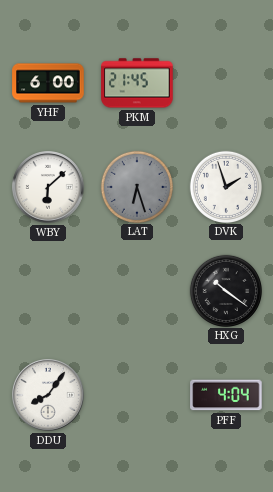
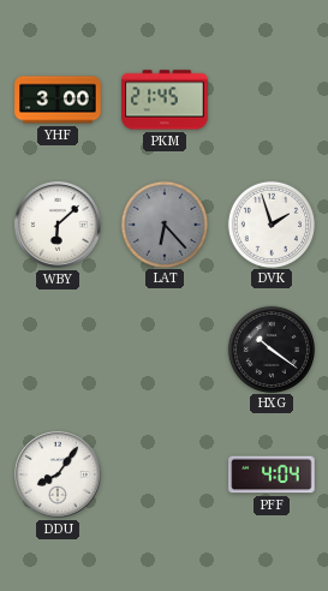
YHF: 6:00 -> 3:00 (58, 100)
LAT: 6:27 -> 6:23 (163, 223)
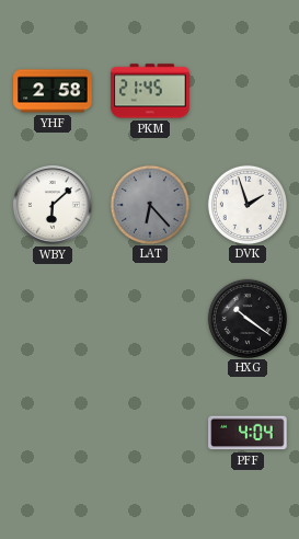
YHF: 3:00 -> 2:58 (53, 91)
DDU: 8:06 -> none (58, 474)
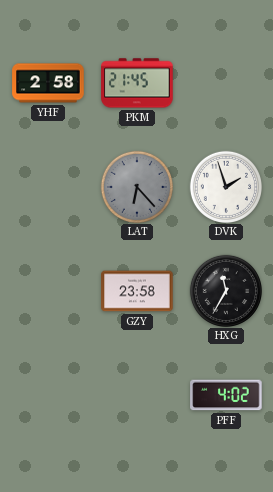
WBY: 6:08 -> none (53, 205)
GZY: none -> 23:58 (137, 291)
HXG: 10:21 -> 11:35 (225, 290)
PFF: 4:04 -> 4:02 (226, 395)
